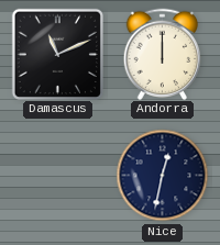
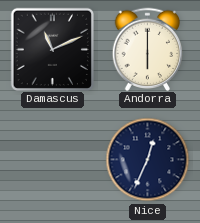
Andorra: 12:00 -> 6:00 (148, 49)
Nice: 12:32 -> 12:34 (148, 160)
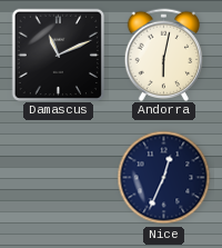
Andorra: 6:00 -> 6:02 (164, 54)
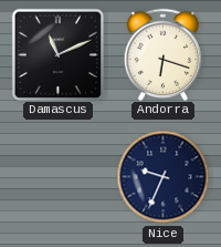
Andorra: 6:02 -> 6:18 (164, 54)
Nice: 12:34 -> 9:34 (164, 177)
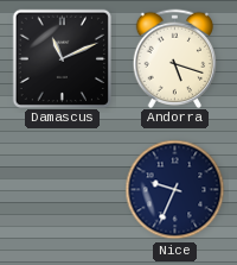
Andorra: 6:18 -> 5:18 (175, 58)
